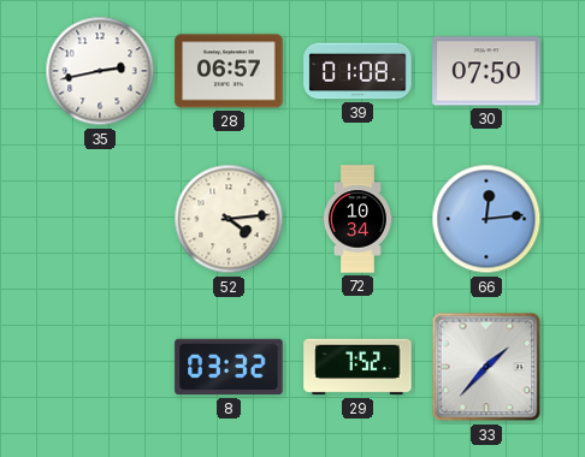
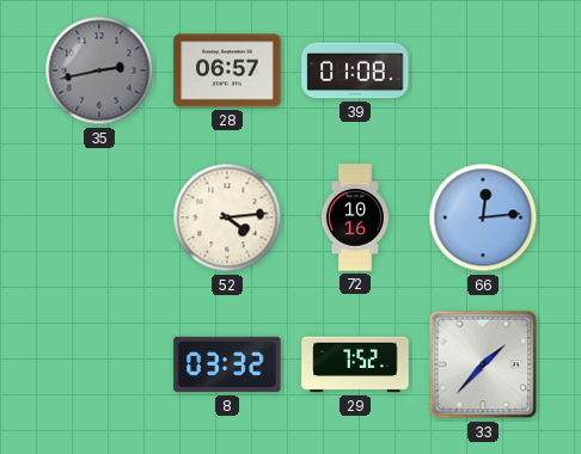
35 dial: white -> grey (99, 70)
30: 07:50 -> none (486, 71)
72: 10:34 -> 10:16 (355, 217)
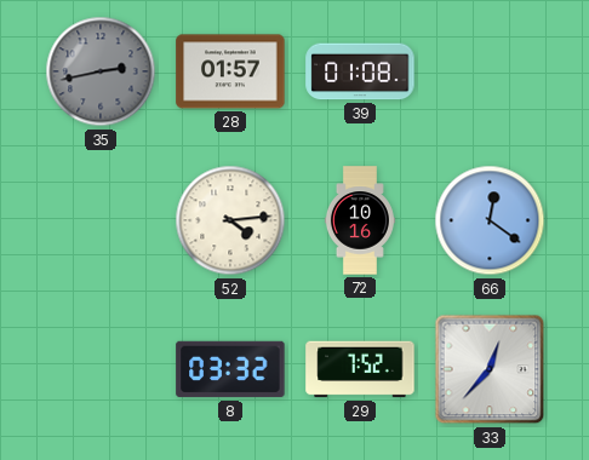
28: 06:57 -> 01:57 (230, 71)
66: 12:14 -> 12:21 (490, 220)
33: 1:37 -> 12:37 (490, 369)
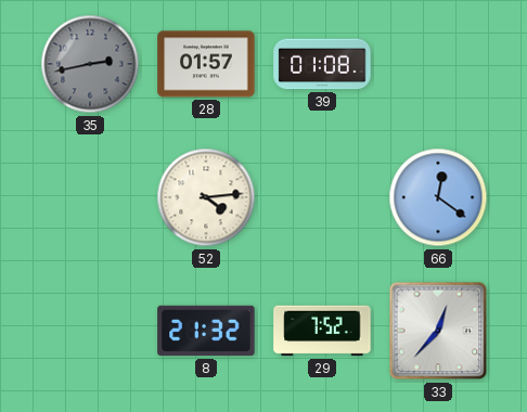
72: 10:16 -> none (360, 220)
8: 03:32 -> 21:32 (206, 331)
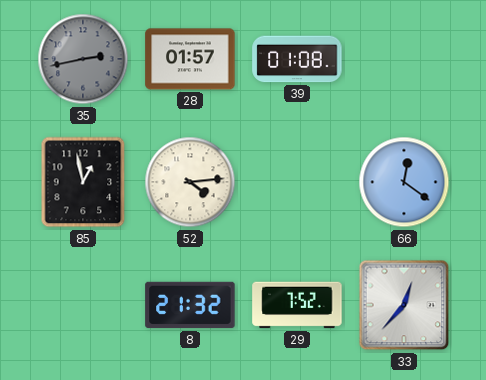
85: none -> 12:58 (83, 182)
